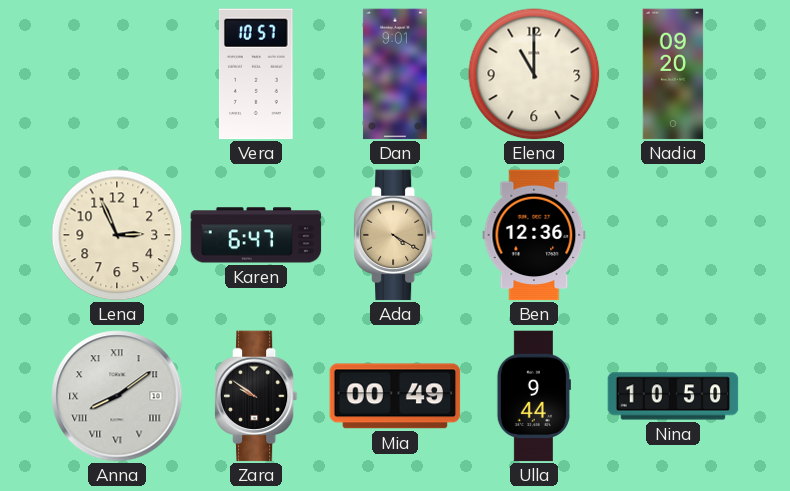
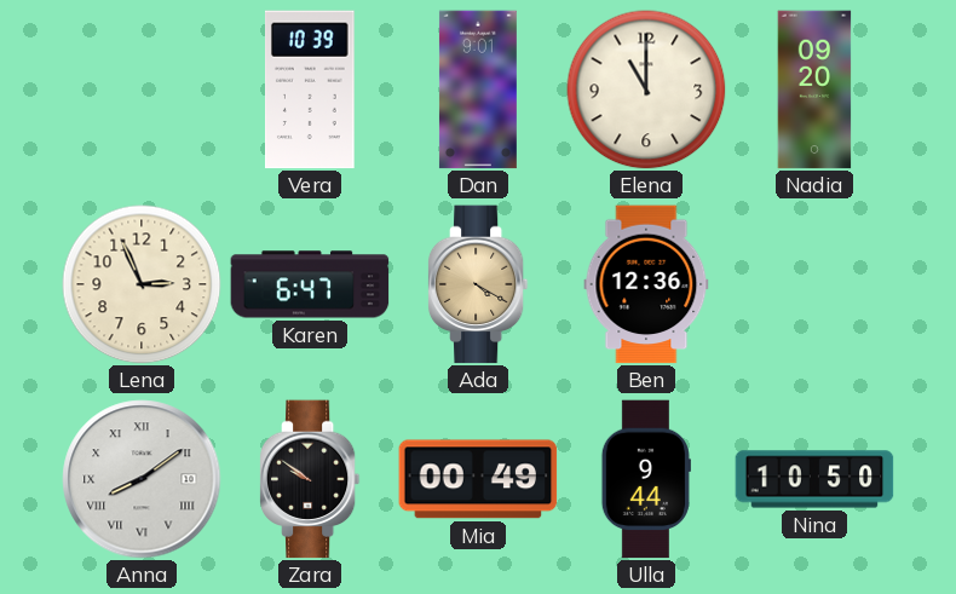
Vera: 10:57 -> 10:39 (311, 90)
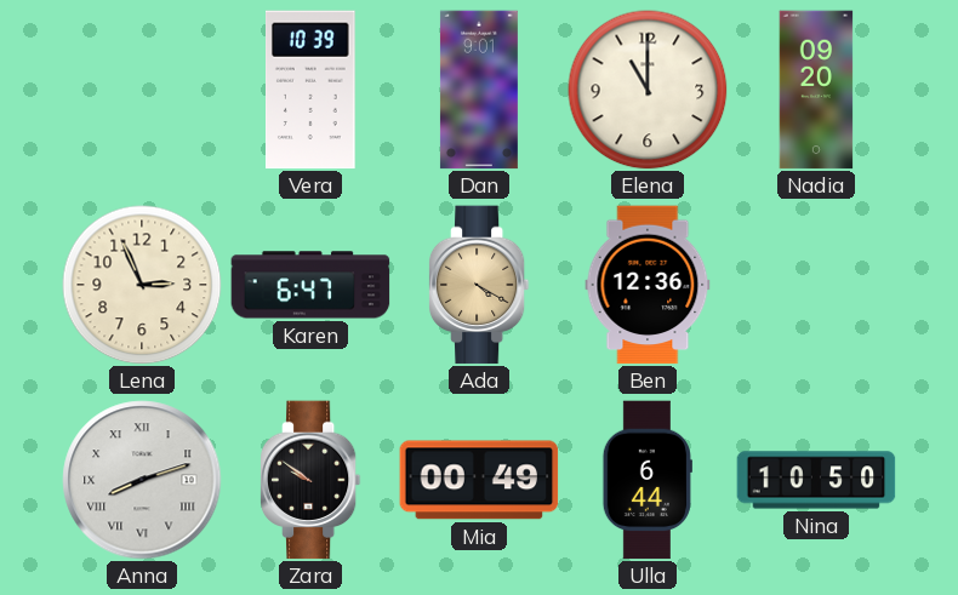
Anna: 8:09 -> 8:12 (142, 480)
Ulla: 9:44 -> 6:44 (648, 480)
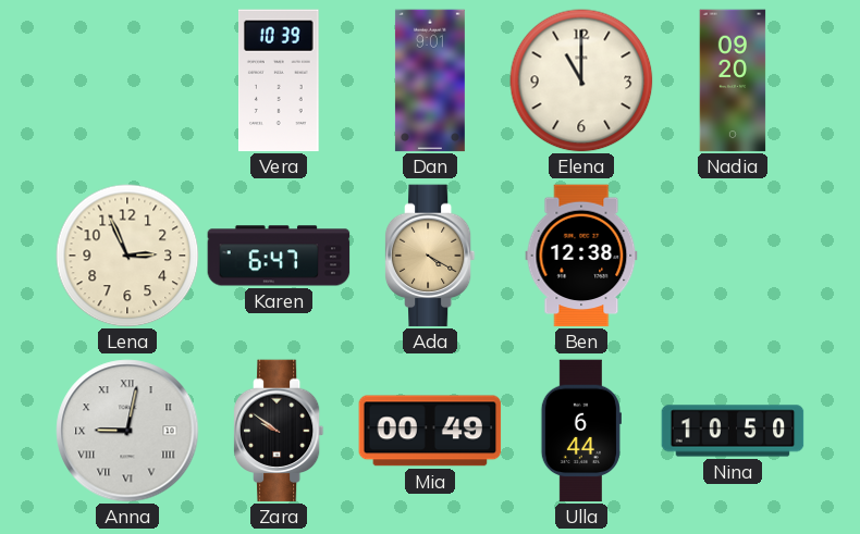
Ben: 12:36 -> 12:38 (581, 256)
Anna: 8:12 -> 9:02 (127, 431)
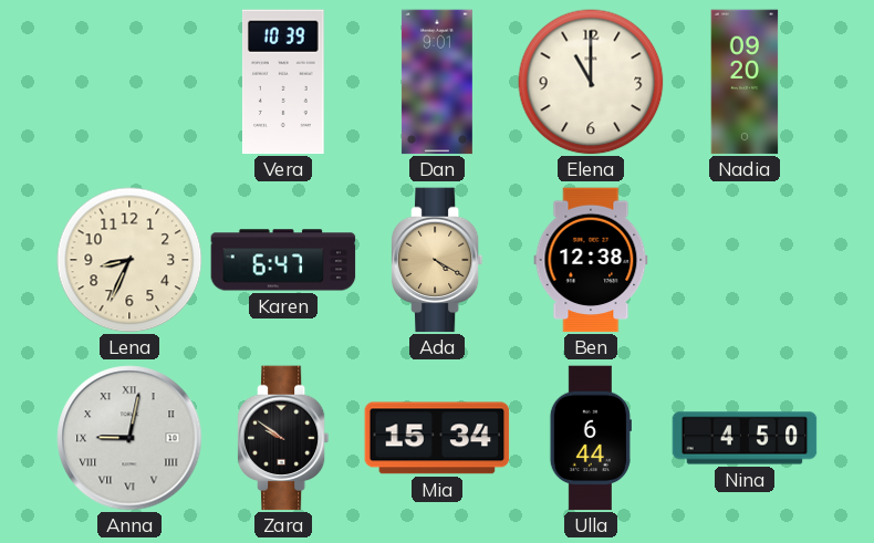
Lena: 2:56 -> 8:34 (129, 260)
Mia: 00:49 -> 15:34 (437, 438)
Nina: 10:50 -> 4:50 (745, 438)
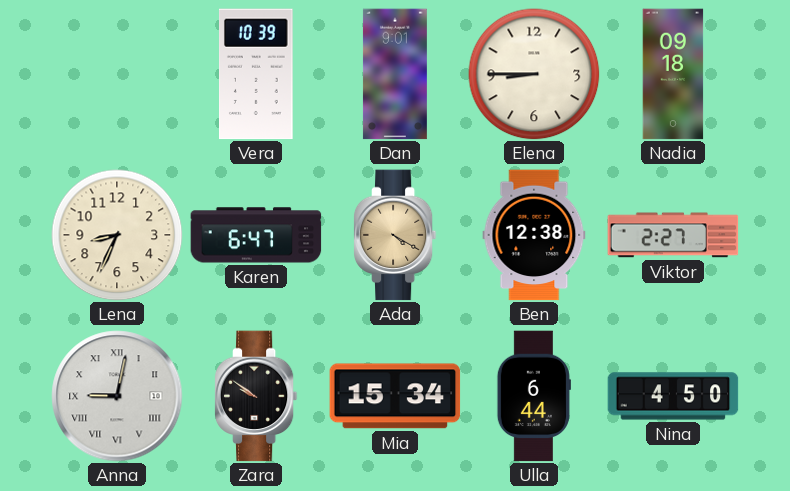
Elena: 11:00 -> 8:45 (534, 74)
Nadia: 09:20 -> 09:18 (673, 74)
Viktor: none -> 2:27 (673, 235)
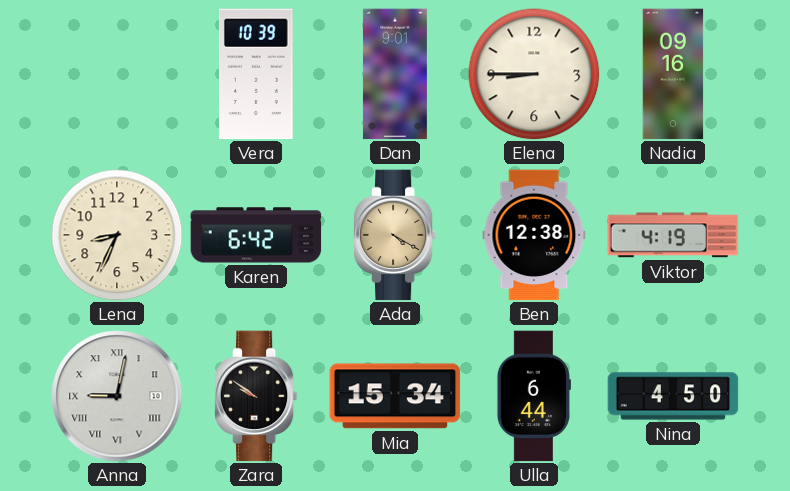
Nadia: 09:18 -> 09:16 (673, 74)
Karen: 6:47 -> 6:42 (256, 235)
Viktor: 2:27 -> 4:19 (673, 235)
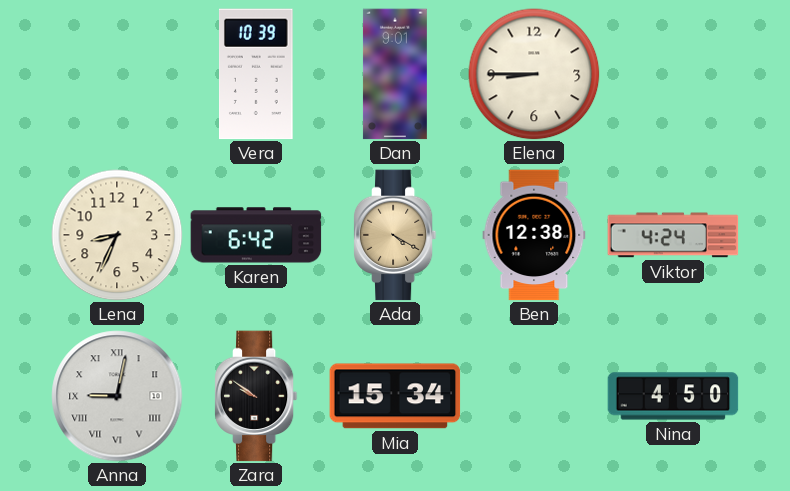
Nadia: 09:16 -> none (673, 74)
Viktor: 4:19 -> 4:24 (673, 235)
Ulla: 6:44 -> none (534, 396)
